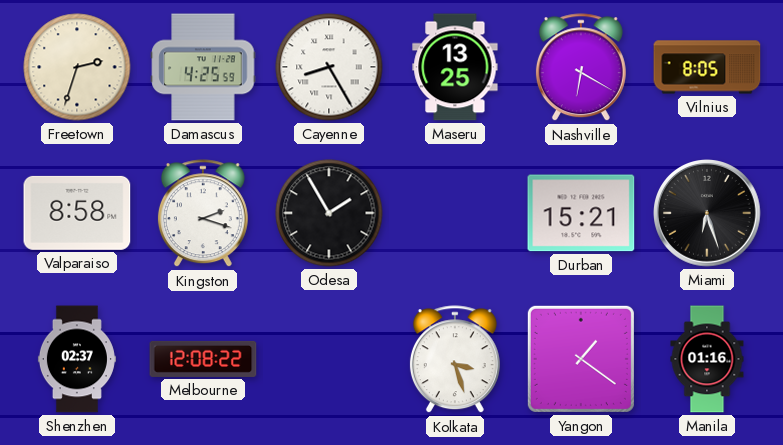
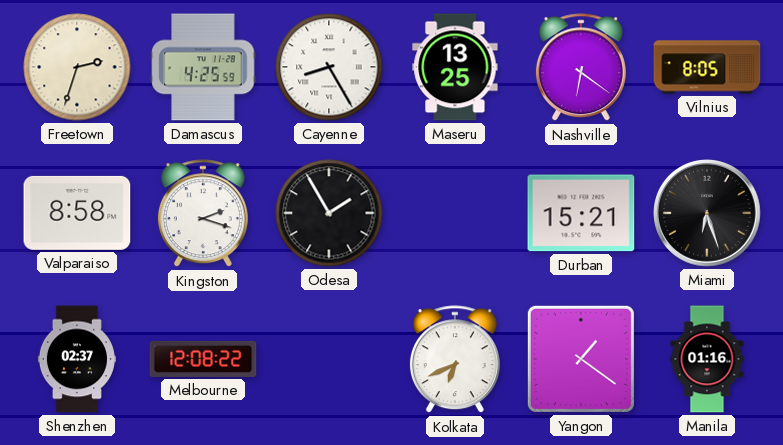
Nashville: 6:20 -> 6:21 (581, 68)
Kolkata: 3:27 -> 6:41 (455, 360)
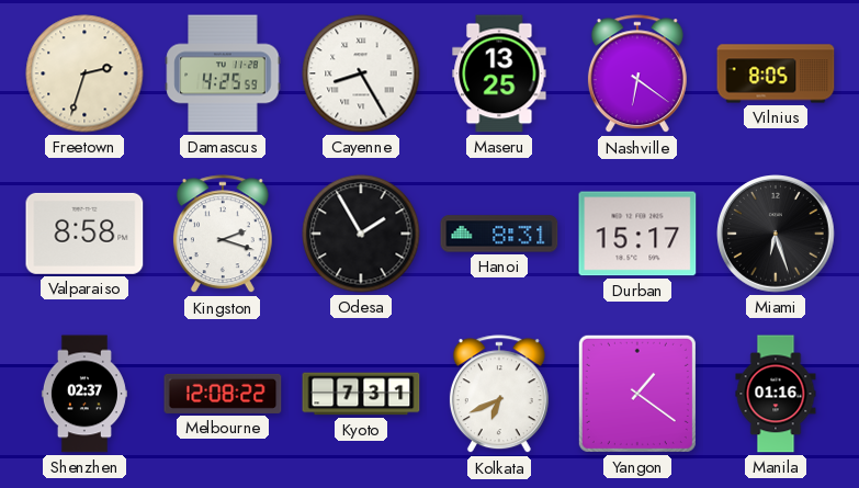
Hanoi: none -> 8:31 (499, 234)
Durban: 15:21 -> 15:17 (637, 234)
Kyoto: none -> 7:31 (361, 394)
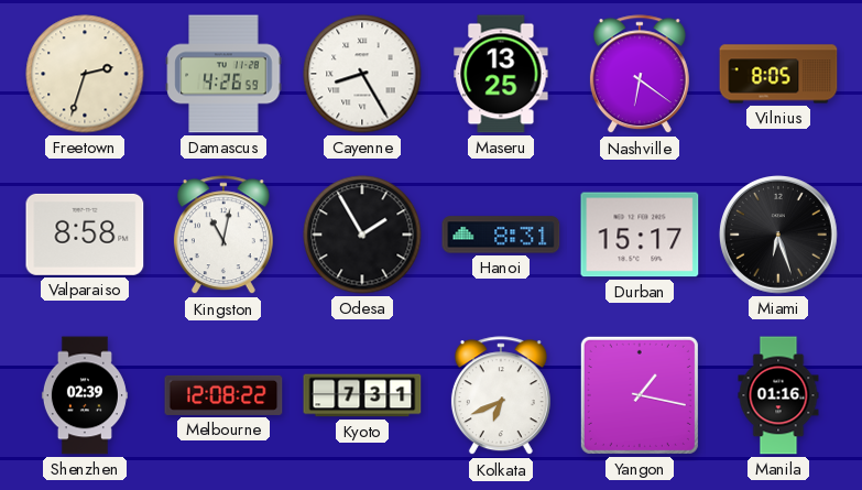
Damascus: 4:25 -> 4:26 (223, 74)
Kingston: 2:18 -> 11:02 (223, 236)
Shenzhen: 02:37 -> 02:39 (85, 395)
Yangon: 1:21 -> 1:17 (640, 395)
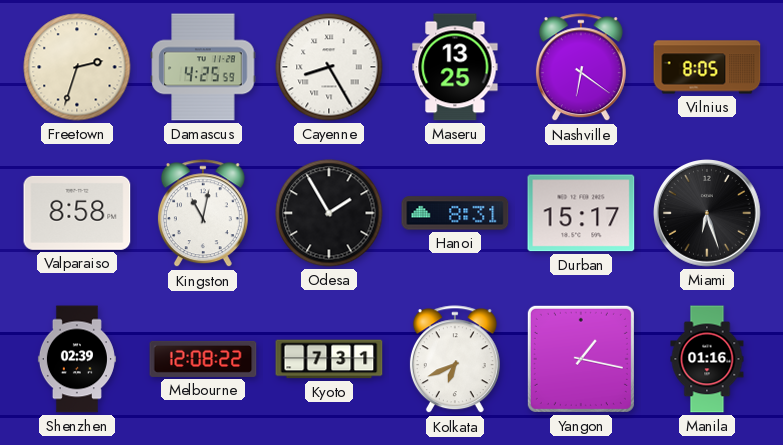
Damascus: 4:26 -> 4:25 (203, 67)
